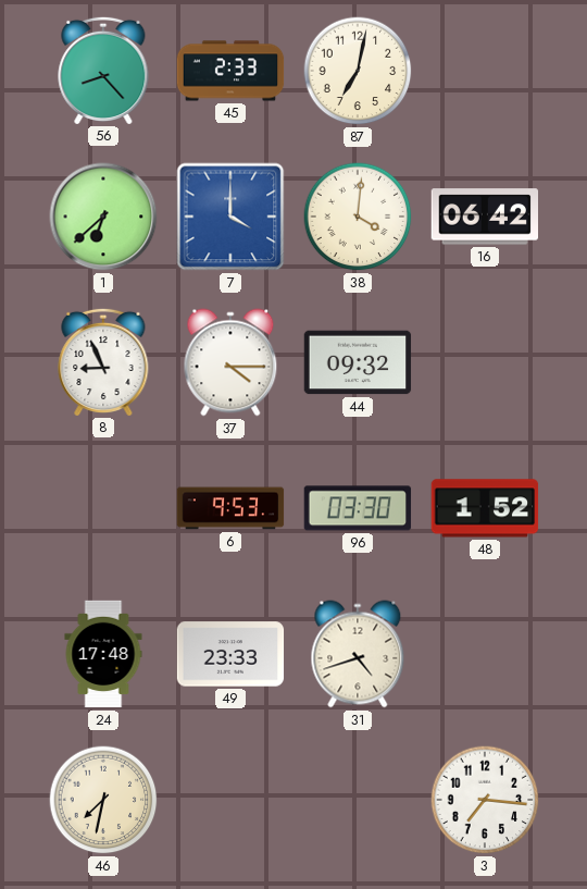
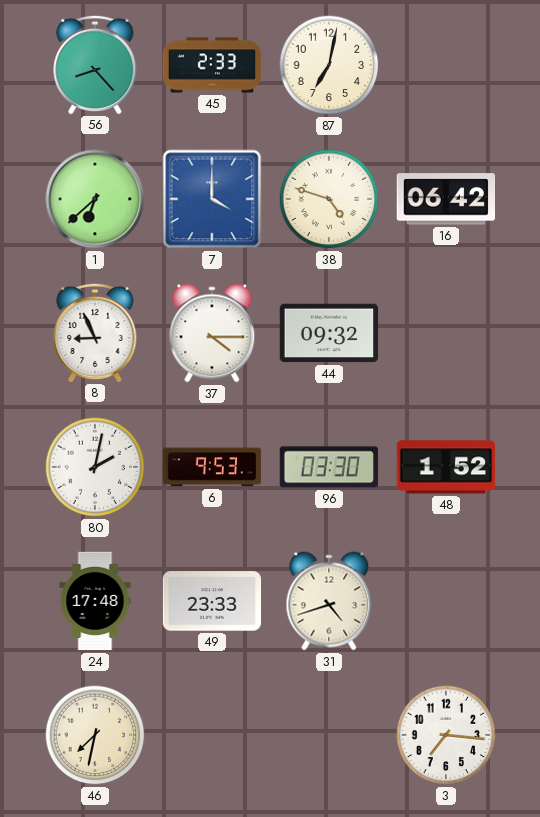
38: 4:01 -> 4:48 (329, 199)
80: none -> 2:02 (95, 467)
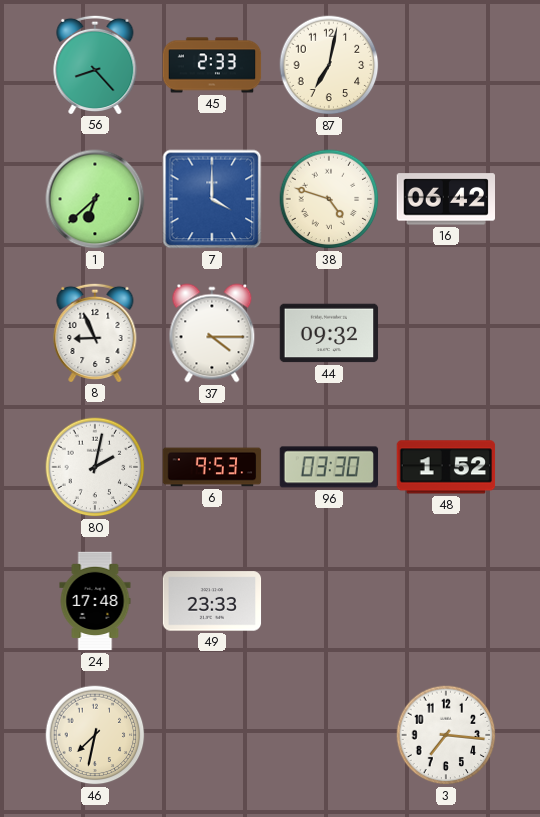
31: 4:42 -> none (329, 601)
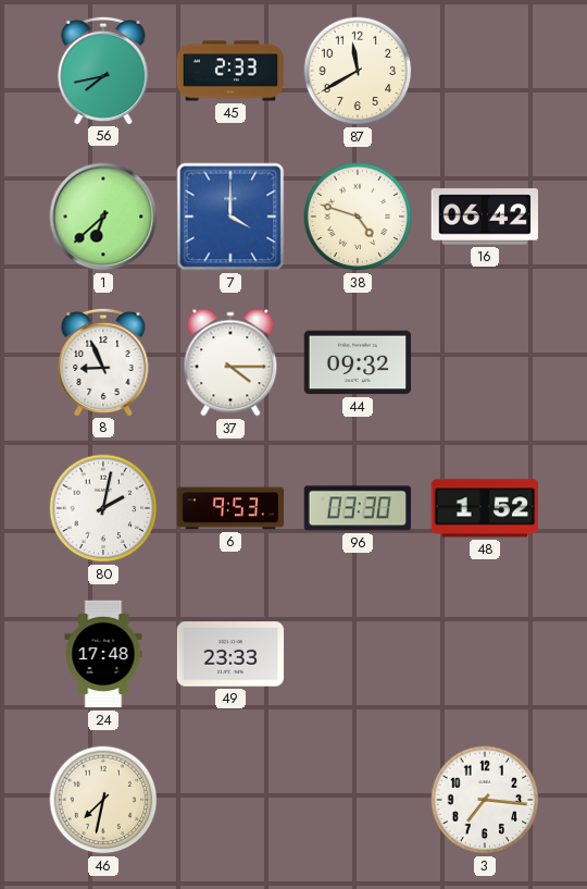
56: 8:23 -> 7:43 (103, 70)
87: 7:02 -> 11:40 (358, 71)
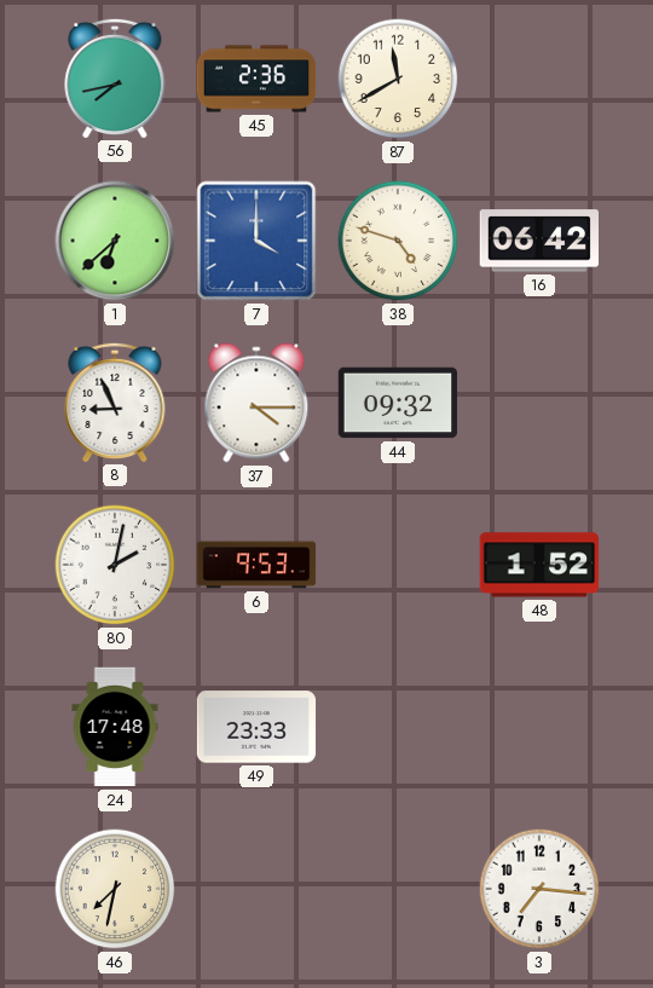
45: 2:33 -> 2:36 (256, 79)
96: 03:30 -> none (358, 508)
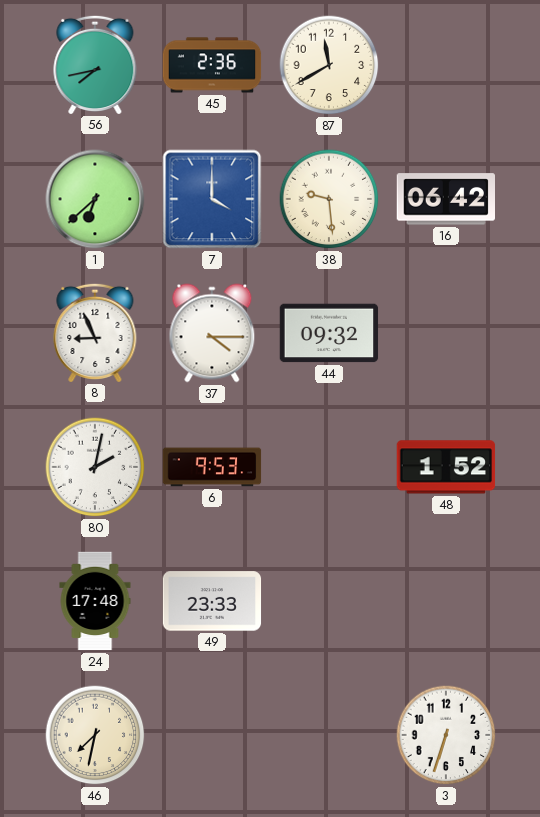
38: 4:48 -> 9:29 (329, 199)
3: 7:16 -> 6:33 (446, 735)
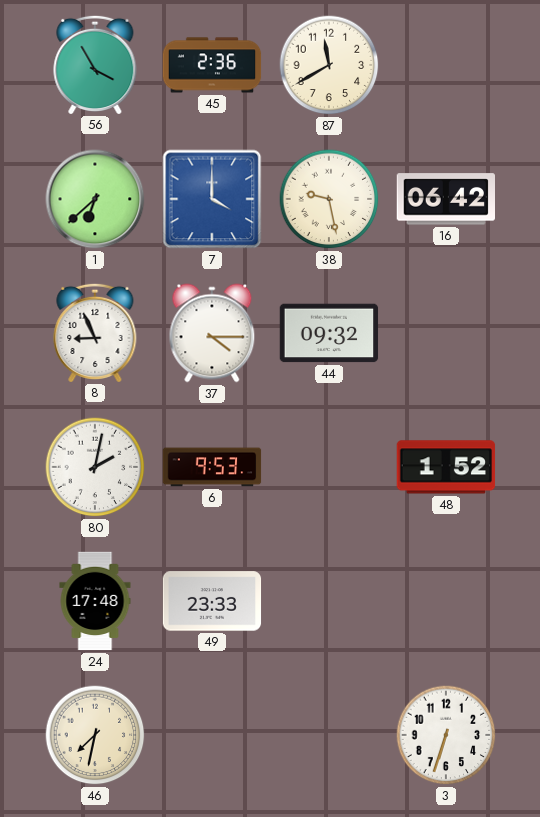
56: 7:43 -> 3:55 (95, 64)
38: 9:29 -> 9:28 (329, 199)
